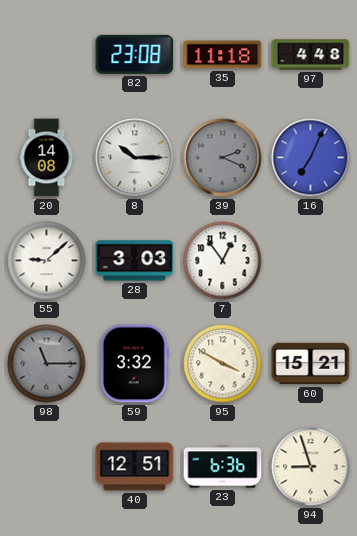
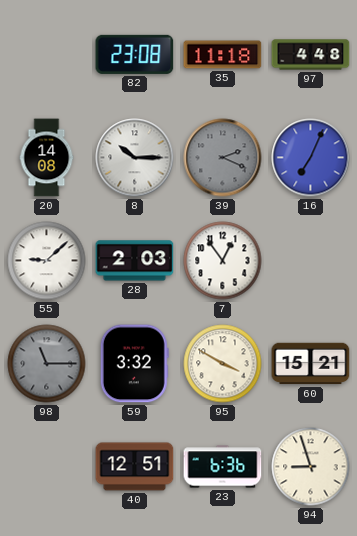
28: 3:03 -> 2:03 (135, 261)
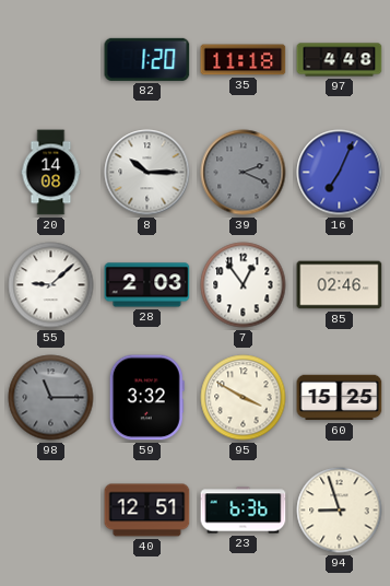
82: 23:08 -> 1:20 (147, 59)
85: none -> 02:46 (340, 285)
60: 15:21 -> 15:25 (340, 398)
